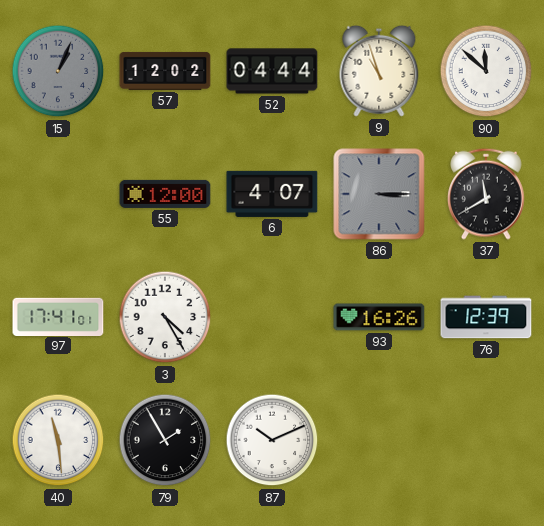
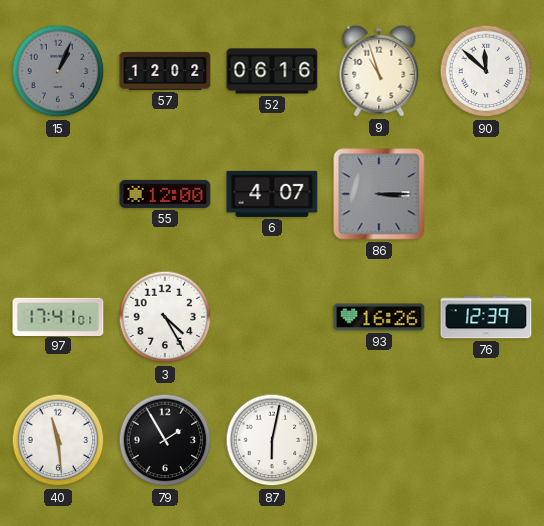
52: 04:44 -> 06:16 (272, 71)
37: 11:40 -> none (487, 194)
87: 10:11 -> 6:02 (272, 440)
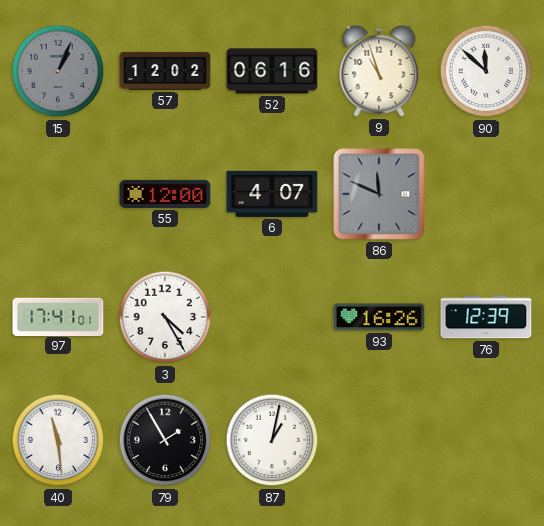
86: 3:15 -> 11:49 (379, 194)
87: 6:02 -> 1:02 (272, 440)
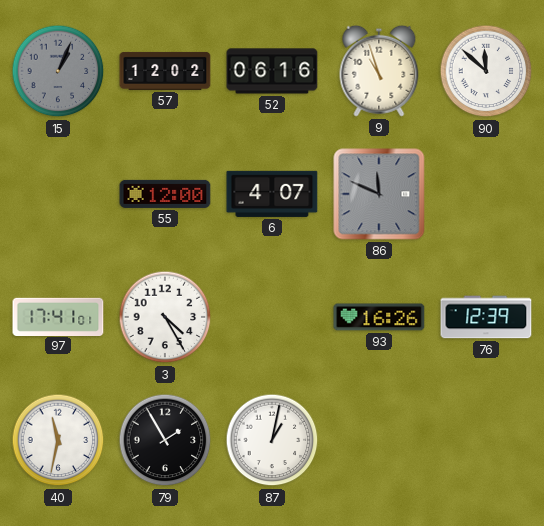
40: 11:29 -> 11:32 (58, 440)
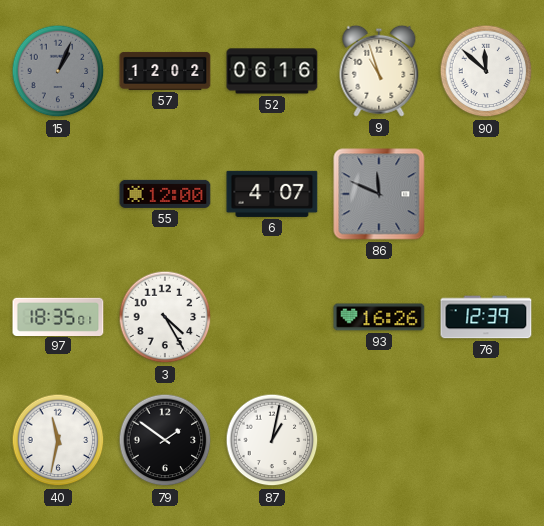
97: 17:41 -> 18:35 (58, 316)
79: 1:55 -> 1:51 (165, 440)
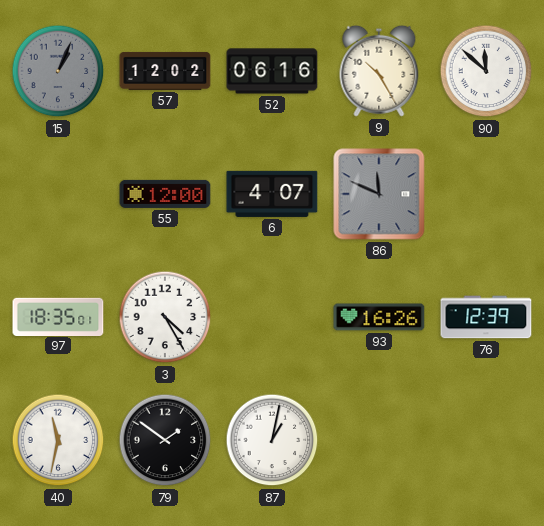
9: 10:57 -> 10:25 (379, 71)
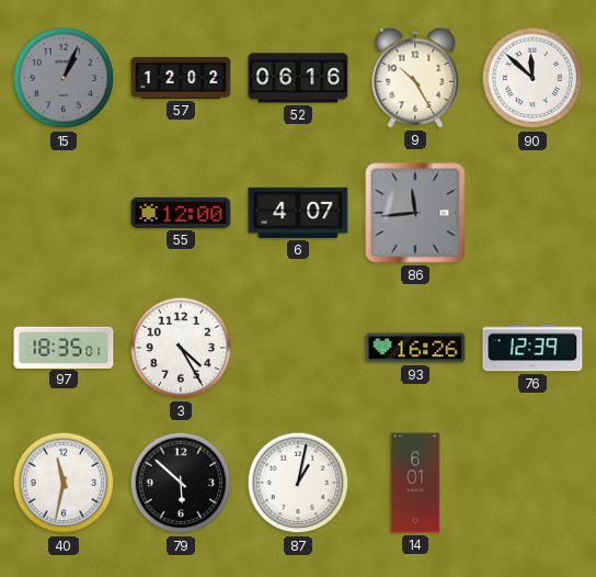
86: 11:49 -> 11:44 (415, 213)
79: 1:51 -> 5:52 (181, 483)
14: none -> 6:01 (415, 483)
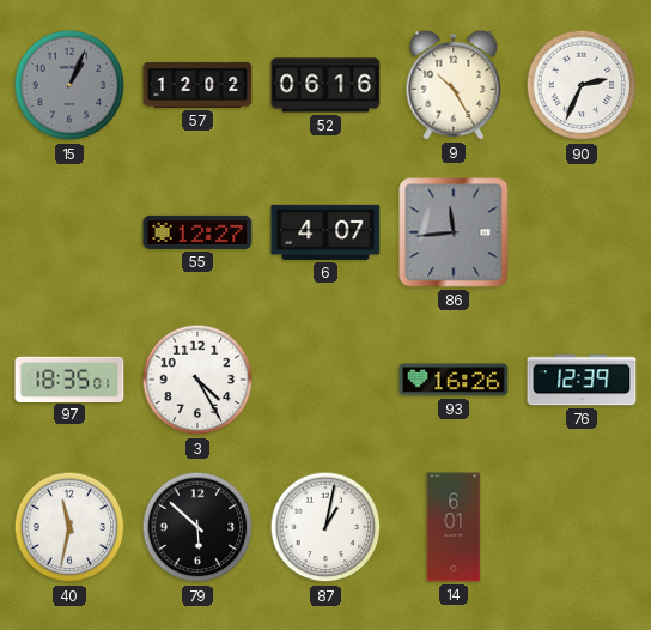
90: 11:52 -> 2:34 (582, 85)
55: 12:00 -> 12:27 (197, 232)
